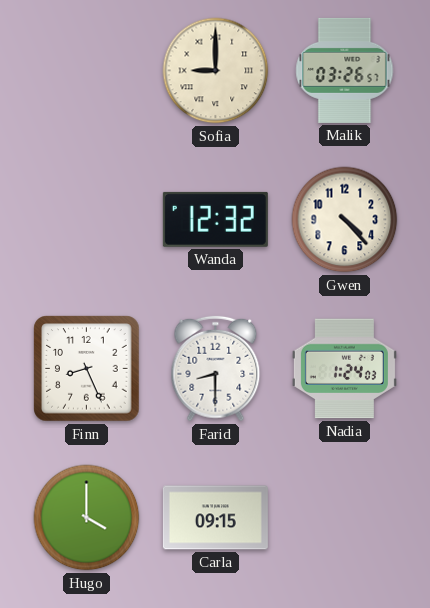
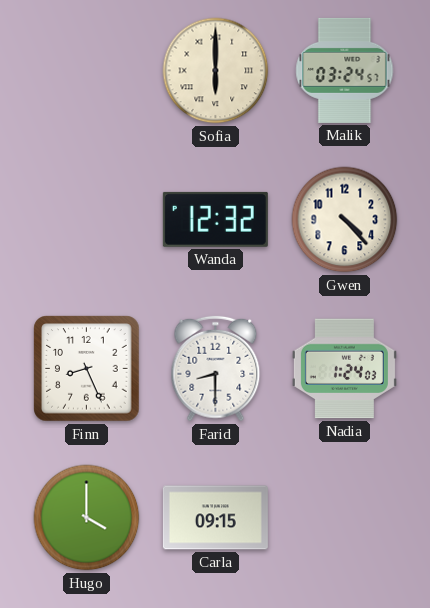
Sofia: 9:00 -> 6:00 (216, 71)
Malik: 03:26 -> 03:24 (345, 70)
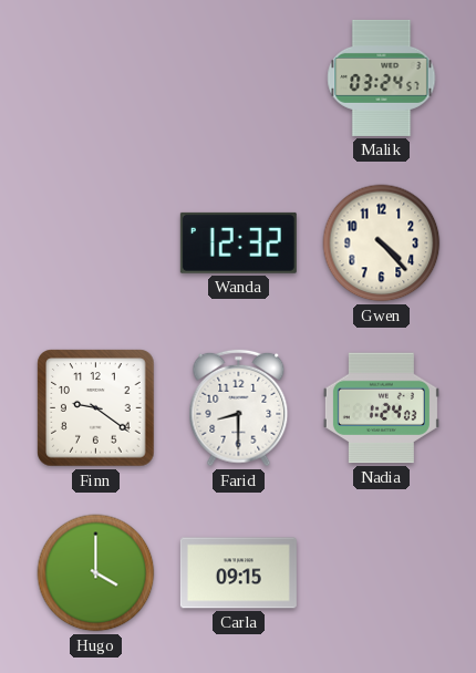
Sofia: 6:00 -> none (216, 71)
Finn: 8:26 -> 9:21 (96, 408)
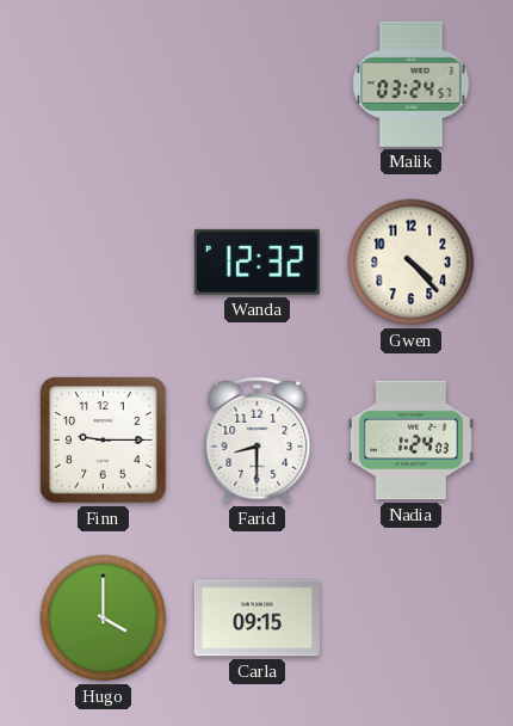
Finn: 9:21 -> 9:15 (104, 441)
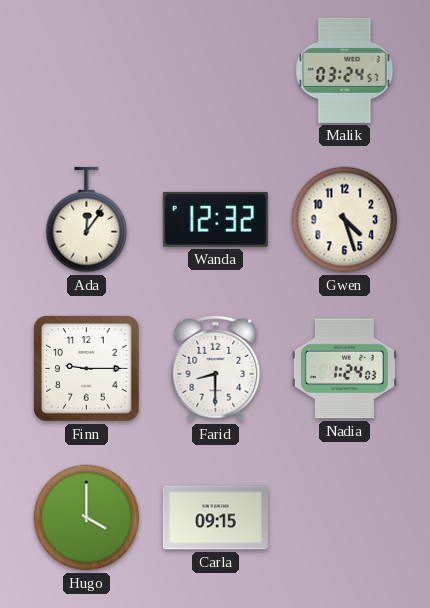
Ada: none -> 12:06 (87, 220)
Gwen: 4:23 -> 4:27 (345, 220)
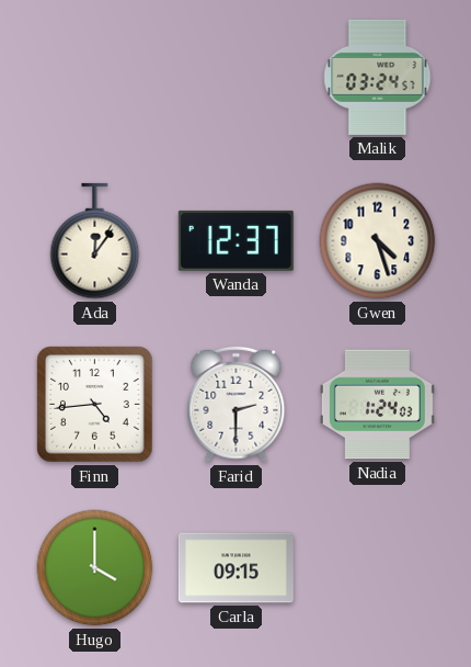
Wanda: 12:32 -> 12:37 (235, 240)
Finn: 9:15 -> 4:44 (95, 405)
Farid: 8:30 -> 2:30 (237, 405)
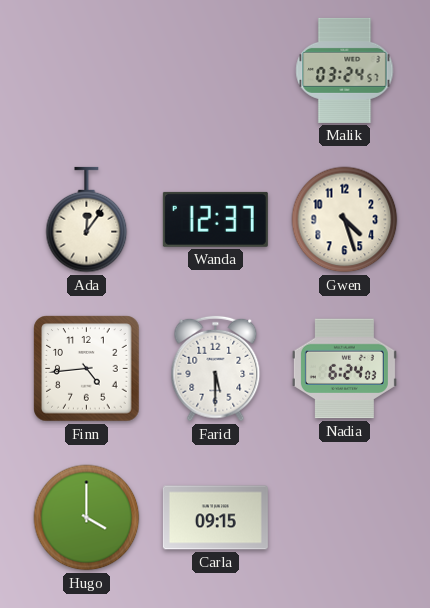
Farid: 2:30 -> 5:30 (216, 369)
Nadia: 1:24 -> 6:24 (344, 369)
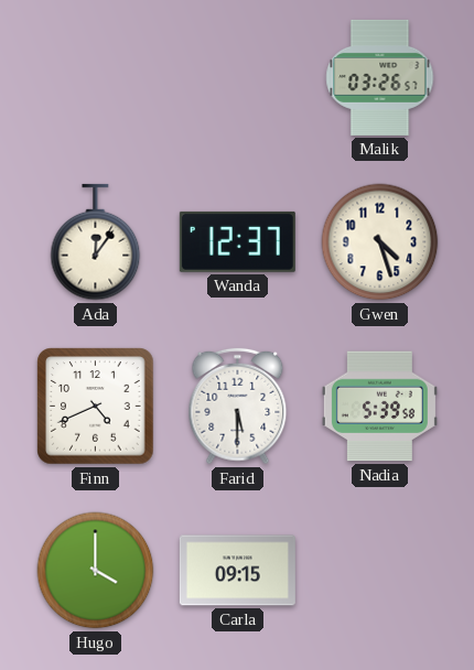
Malik: 03:24 -> 03:26 (380, 77)
Finn: 4:44 -> 4:41 (96, 407)
Nadia: 6:24 -> 5:39 (379, 407)
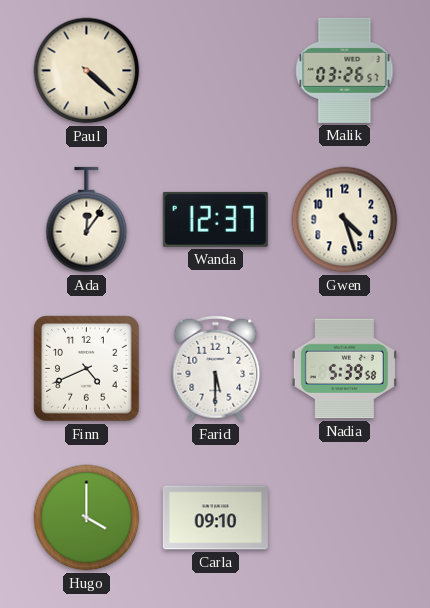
Paul: none -> 4:22 (87, 71)
Carla: 09:15 -> 09:10 (215, 518)
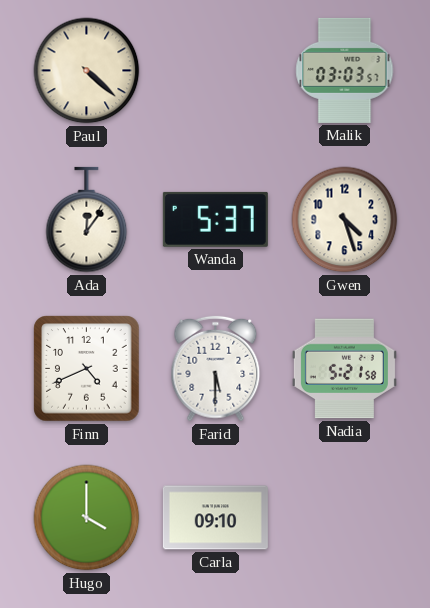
Malik: 03:26 -> 03:03 (345, 70)
Wanda: 12:37 -> 5:37 (215, 219)
Nadia: 5:39 -> 5:21 (344, 369)
